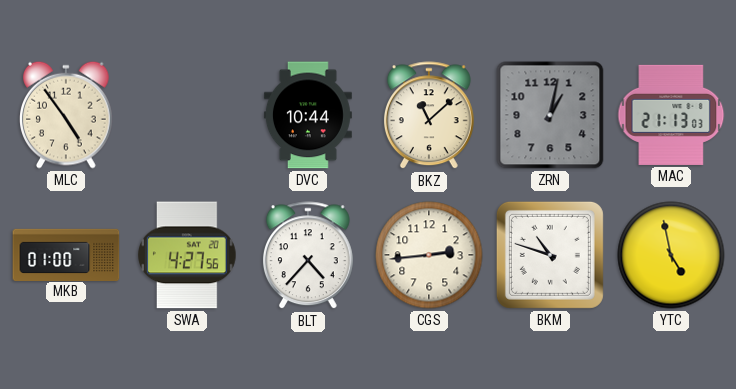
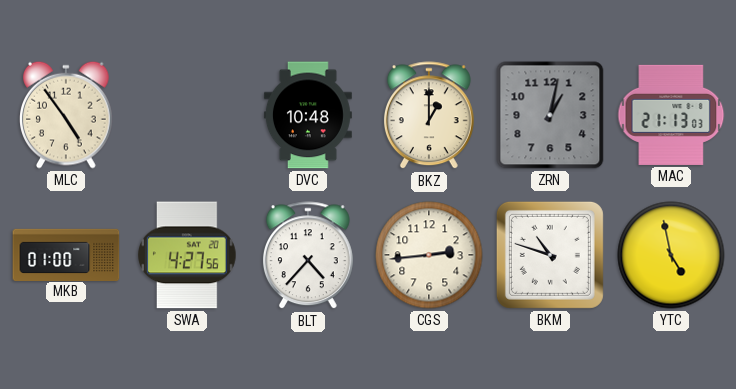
DVC: 10:44 -> 10:48 (308, 115)
BKZ: 11:08 -> 1:00 (429, 116)
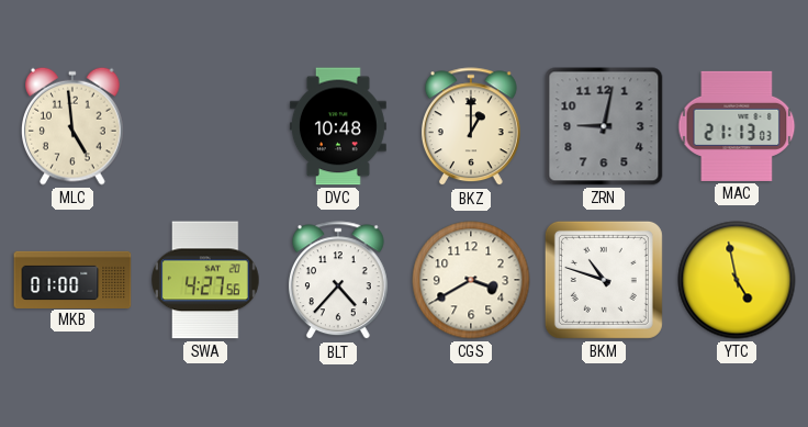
MLC: 4:54 -> 4:59 (74, 126)
ZRN: 1:02 -> 9:02 (604, 126)
CGS: 2:44 -> 3:40 (471, 280)
